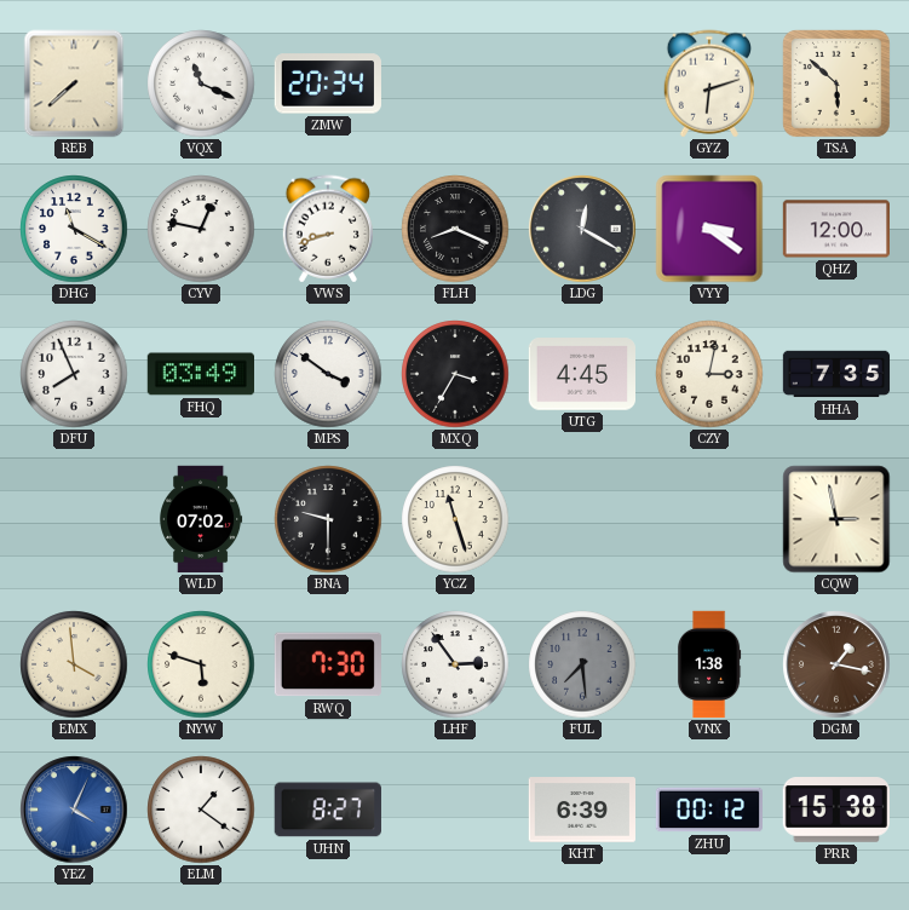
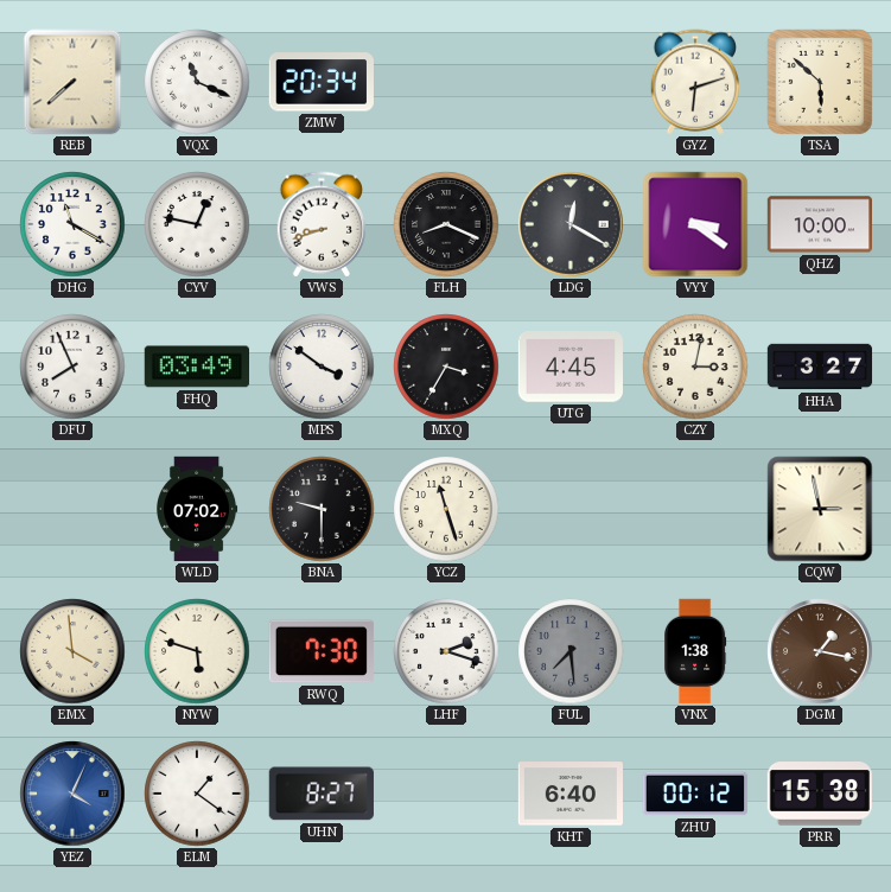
QHZ: 12:00 -> 10:00 (819, 224)
HHA: 7:35 -> 3:27 (820, 367)
LHF: 2:54 -> 2:18 (446, 651)
KHT: 6:39 -> 6:40 (569, 794)
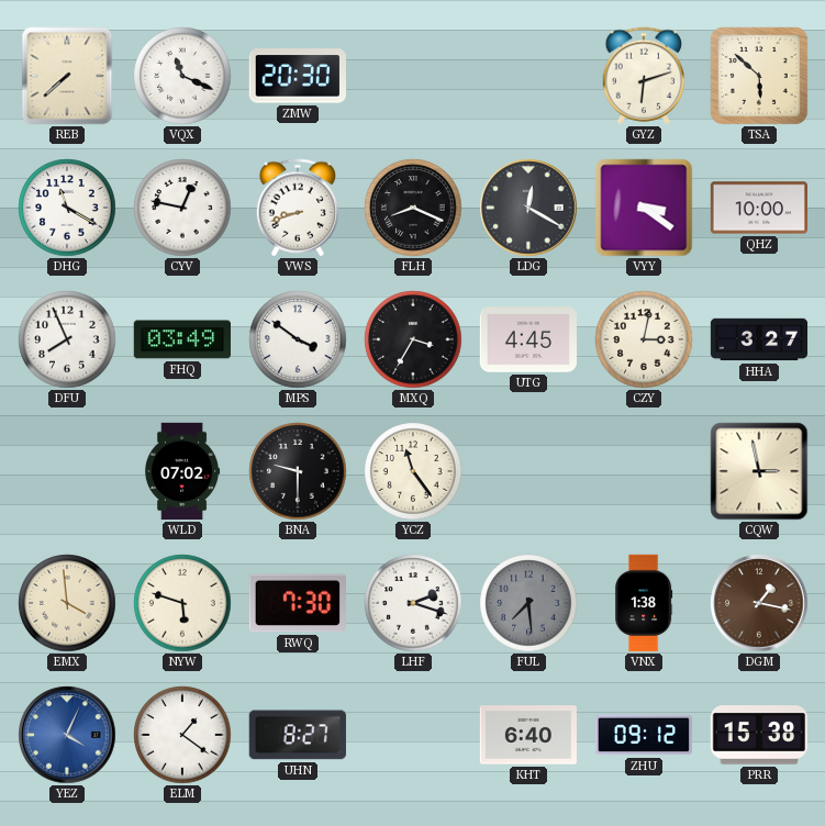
ZMW: 20:34 -> 20:30 (298, 76)
YCZ: 11:27 -> 11:24 (413, 471)
ZHU: 00:12 -> 09:12 (643, 735)
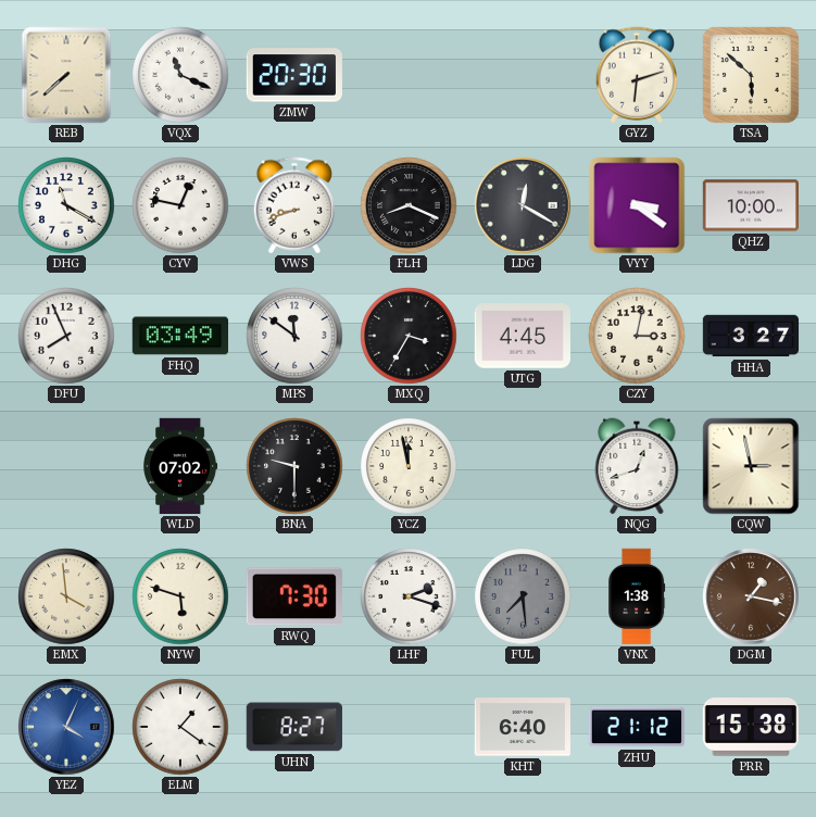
MPS: 3:51 -> 11:51 (294, 336)
YCZ: 11:24 -> 11:58 (409, 466)
NQG: none -> 12:42 (637, 466)
ZHU: 09:12 -> 21:12 (636, 727)
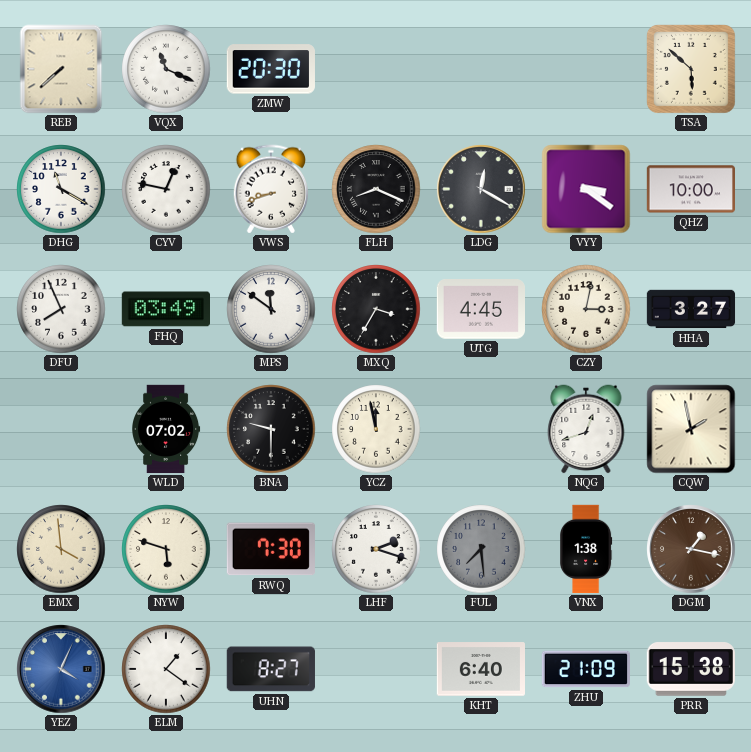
GYZ: 6:12 -> none (636, 75)
CQW: 2:58 -> 1:58 (691, 429)
ZHU: 21:12 -> 21:09 (585, 669)
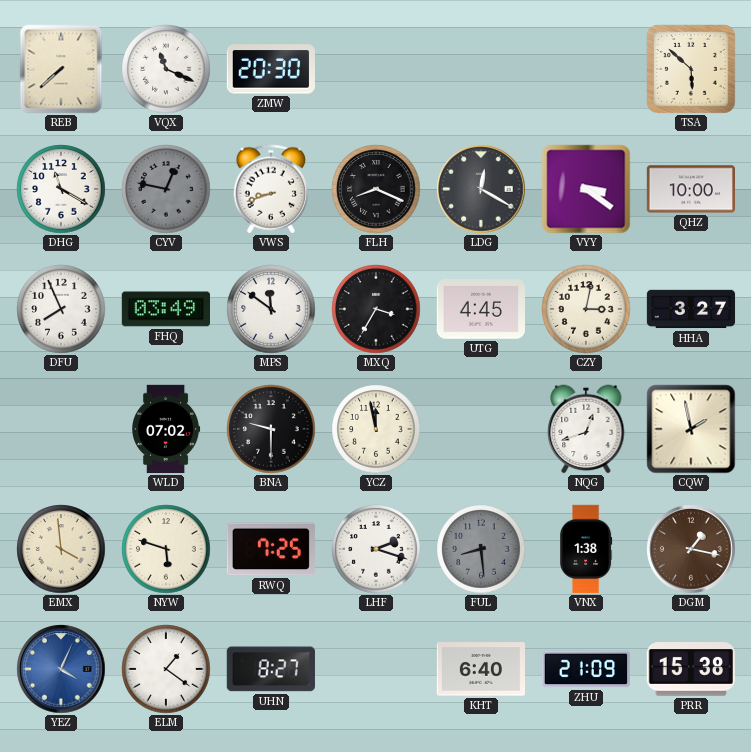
CYV dial: white -> grey (166, 189)
RWQ: 7:30 -> 7:25 (271, 549)
FUL: 7:29 -> 8:29 (481, 549)
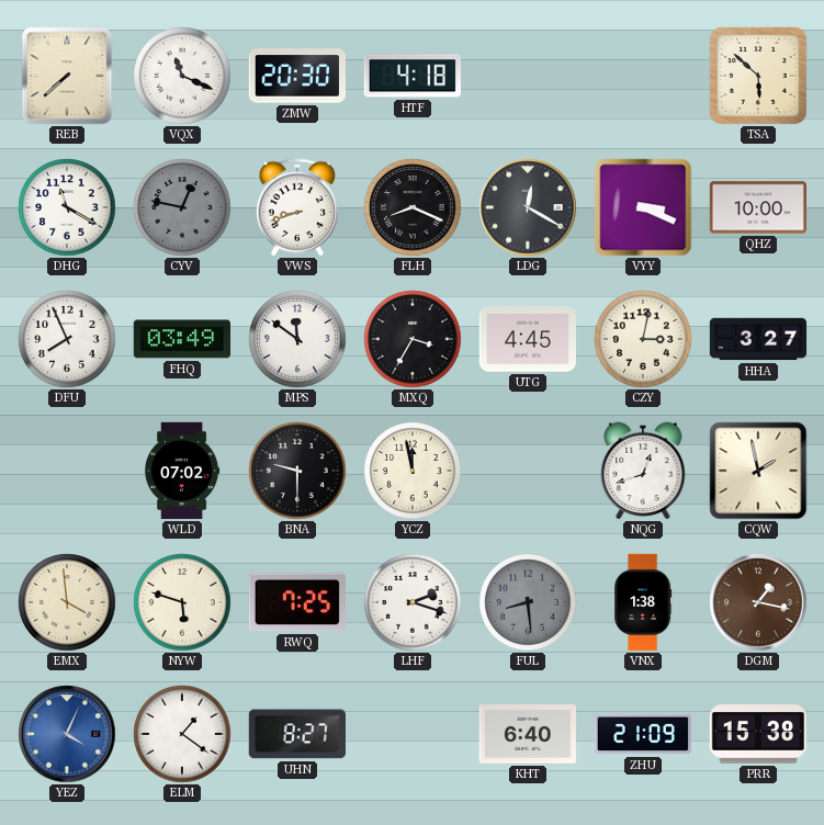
HTF: none -> 4:18 (413, 76)
VYY: 3:21 -> 3:19 (643, 207)
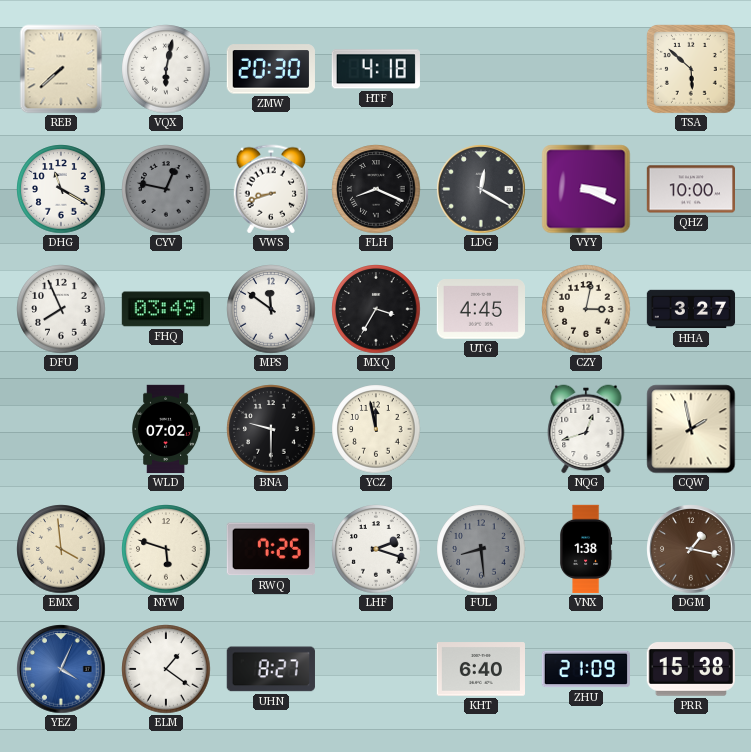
VQX: 11:19 -> 6:02 (166, 69)
